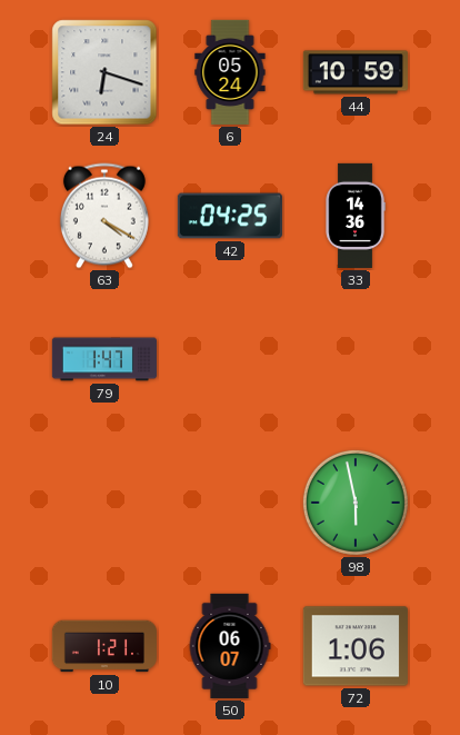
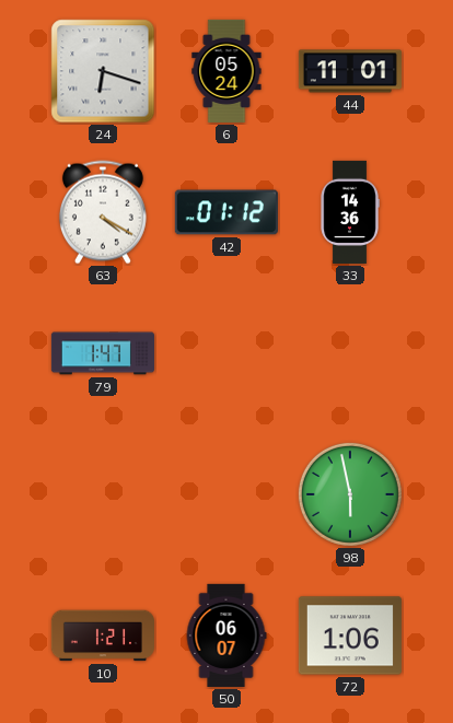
44: 10:59 -> 11:01 (350, 71)
42: 04:25 -> 01:12 (226, 212)
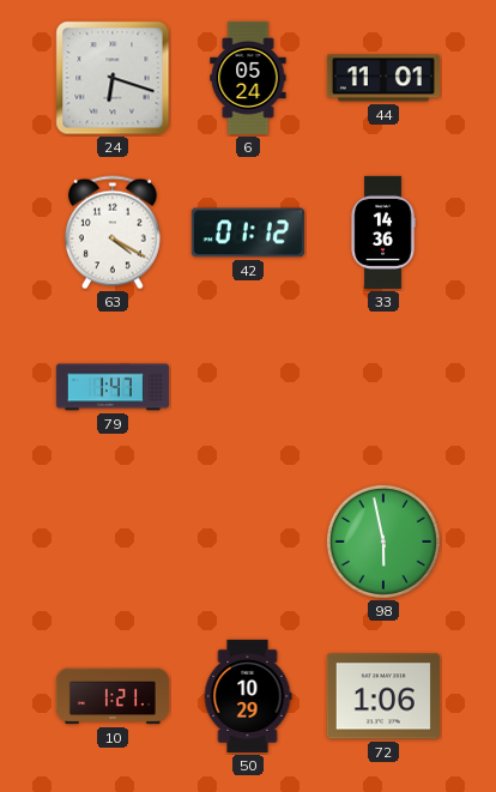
50: 06:07 -> 10:29 (248, 696)
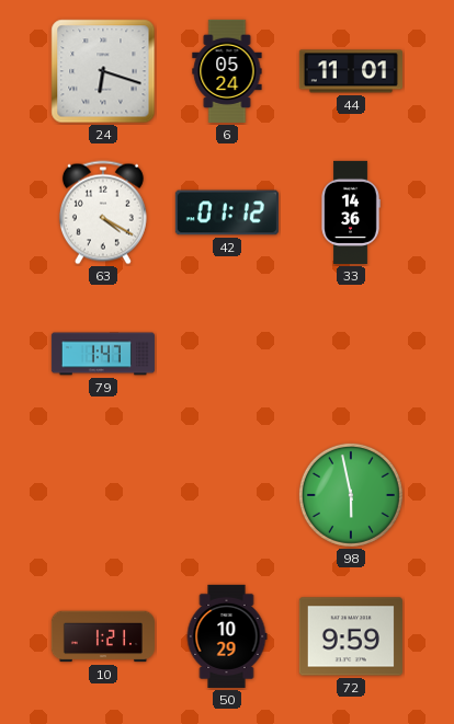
72: 1:06 -> 9:59 (351, 636)
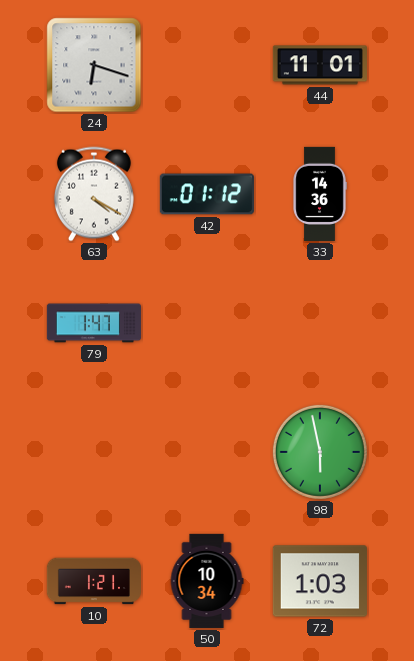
6: 05:24 -> none (227, 71)
50: 10:29 -> 10:34 (207, 581)
72: 9:59 -> 1:03 (320, 581)
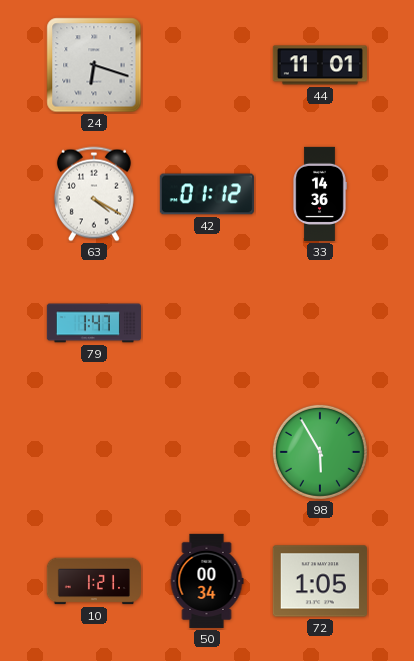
98: 5:58 -> 5:55 (320, 452)
50: 10:34 -> 00:34 (207, 581)
72: 1:03 -> 1:05 (320, 581)
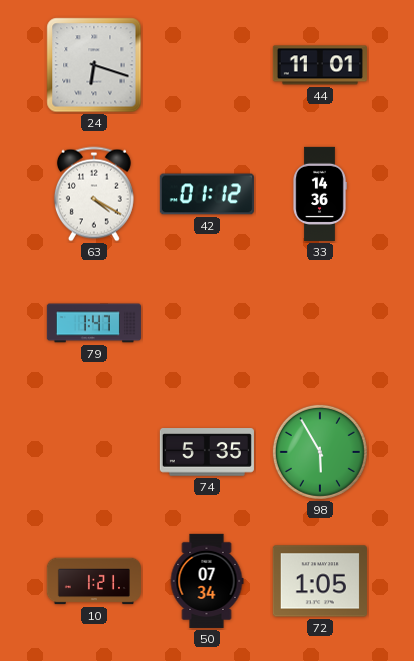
74: none -> 5:35 (207, 452)
50: 00:34 -> 07:34 (207, 581)
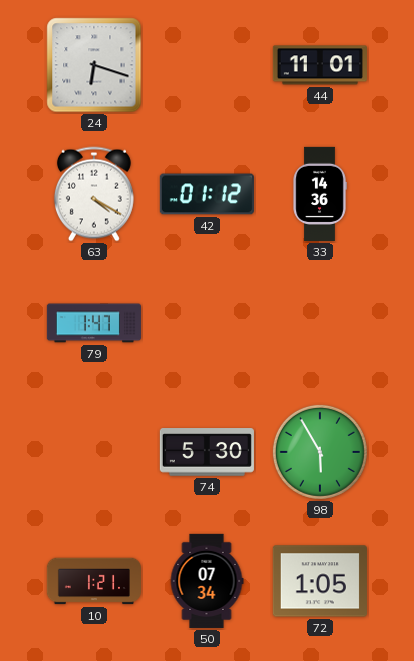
74: 5:35 -> 5:30 (207, 452)
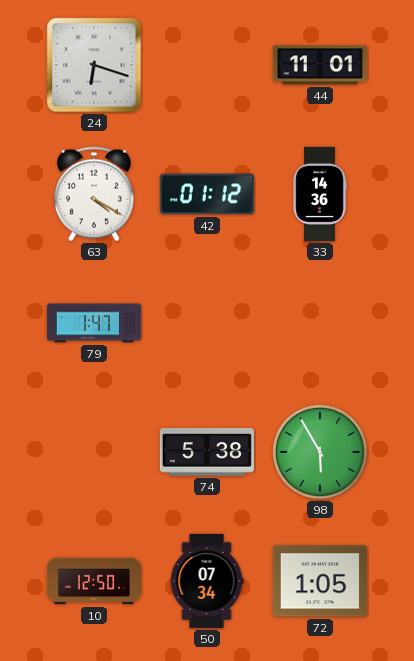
74: 5:30 -> 5:38 (207, 452)
10: 1:21 -> 12:50 (94, 581)
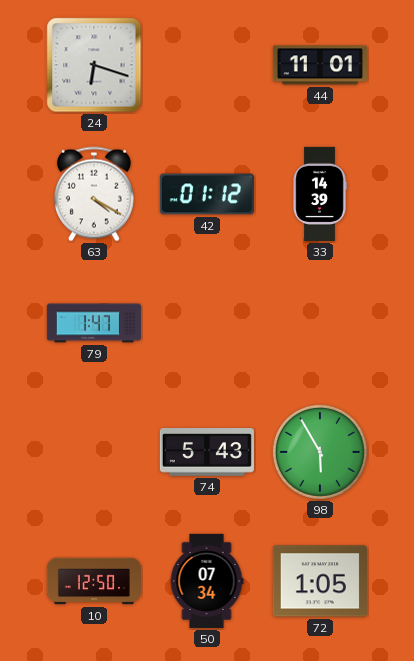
33: 14:36 -> 14:39 (320, 194)
74: 5:38 -> 5:43 (207, 452)
